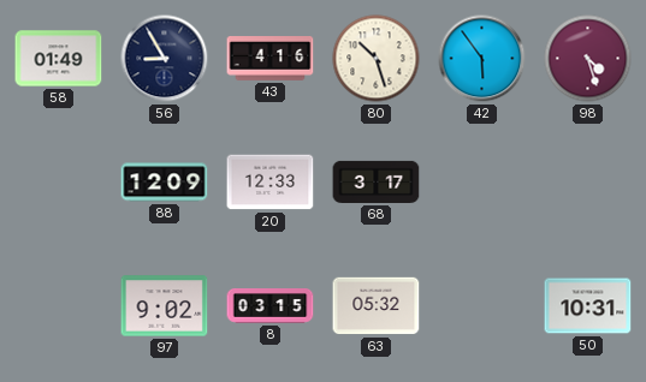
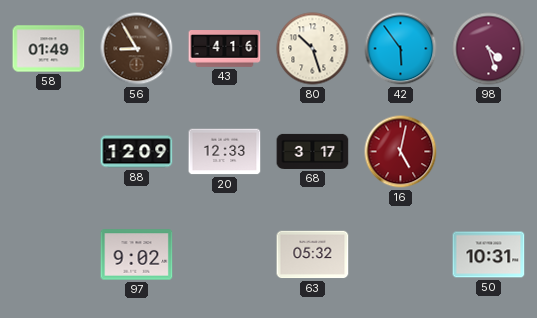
56 dial: navy -> brown (137, 49)
16: none -> 5:02 (401, 152)
8: 03:15 -> none (271, 306)
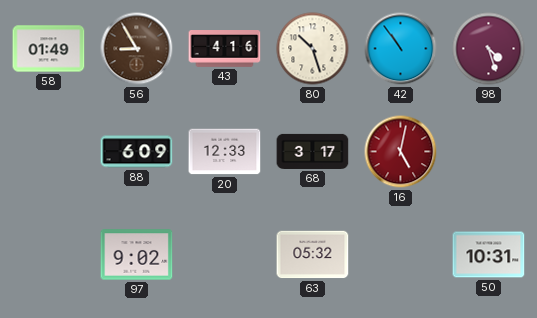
42: 5:54 -> 10:54 (401, 49)
88: 12:09 -> 6:09 (137, 152)
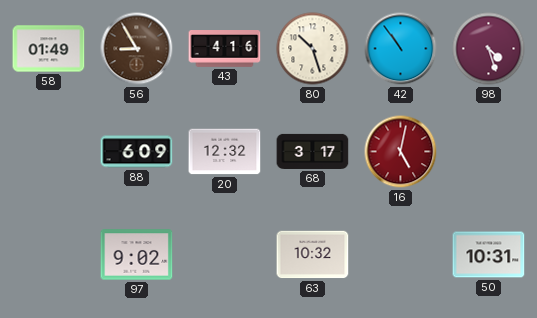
20: 12:33 -> 12:32 (225, 152)
63: 05:32 -> 10:32 (313, 255)
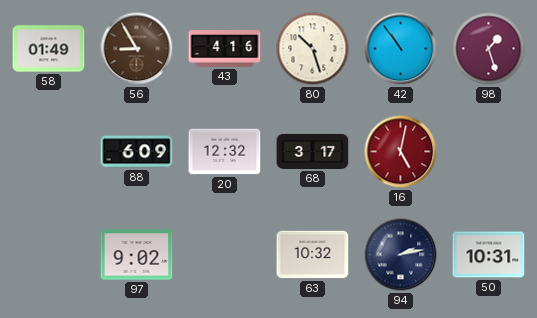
98: 4:27 -> 1:27 (489, 49)
94: none -> 2:13 (401, 255)
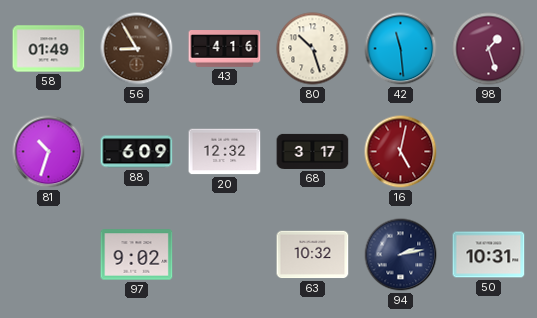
42: 10:54 -> 11:29 (401, 49)
81: none -> 10:33 (49, 152)
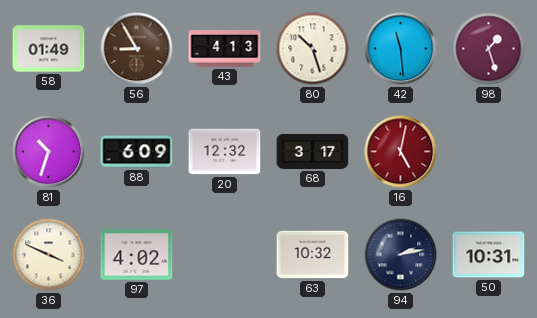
43: 4:16 -> 4:13 (225, 49)
36: none -> 3:49 (49, 255)
97: 9:02 -> 4:02 (137, 255)
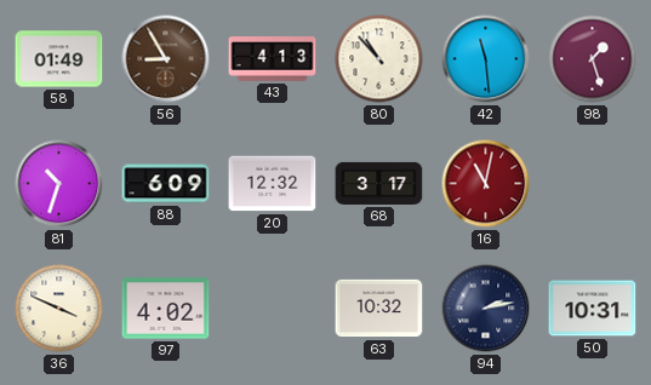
80: 10:27 -> 10:53 (379, 59)
16: 5:02 -> 11:02 (486, 184)
